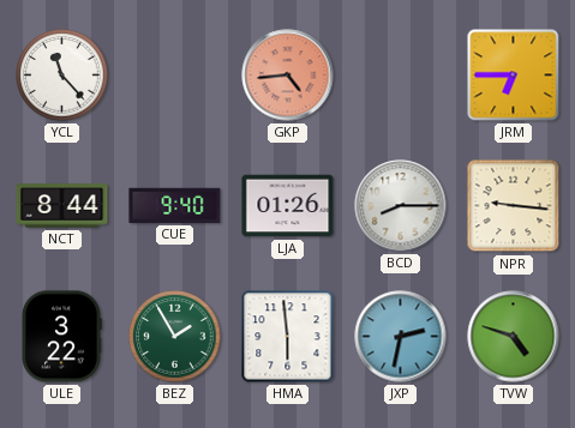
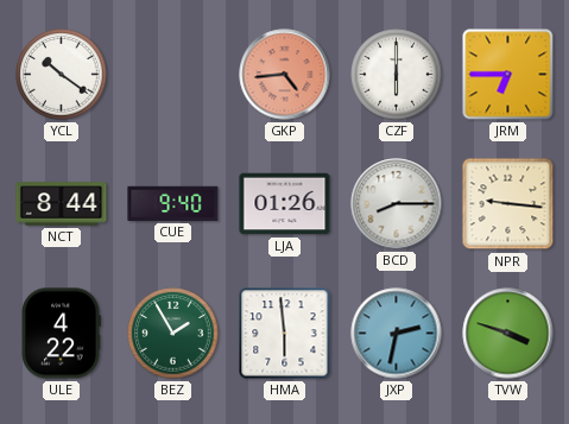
YCL: 11:23 -> 10:21 (62, 75)
CZF: none -> 6:00 (397, 75)
ULE: 3:22 -> 4:22 (61, 334)
TVW: 4:48 -> 3:48 (508, 334)
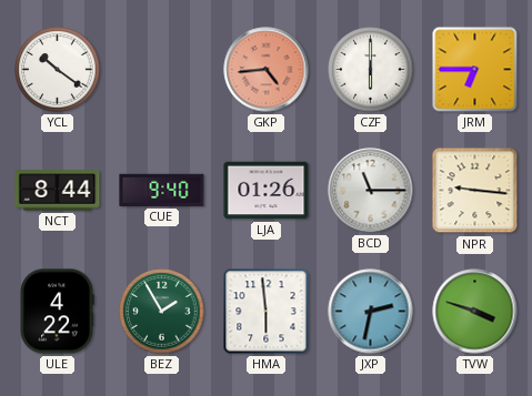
BCD: 8:15 -> 11:15 (371, 191)
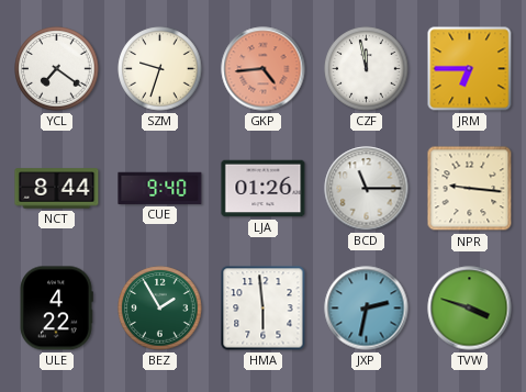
YCL: 10:21 -> 7:21 (57, 69)
SZM: none -> 9:33 (160, 69)
CZF: 6:00 -> 11:58 (367, 69)
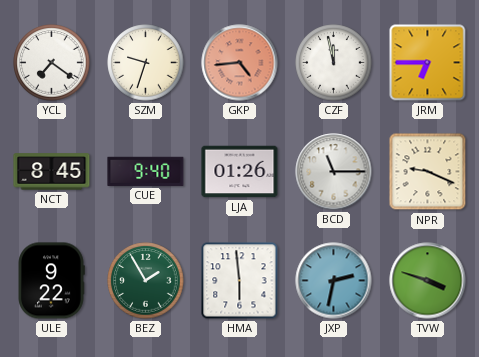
NCT: 8:44 -> 8:45 (52, 172)
NPR: 9:16 -> 9:19 (428, 172)
ULE: 4:22 -> 9:22 (51, 281)
